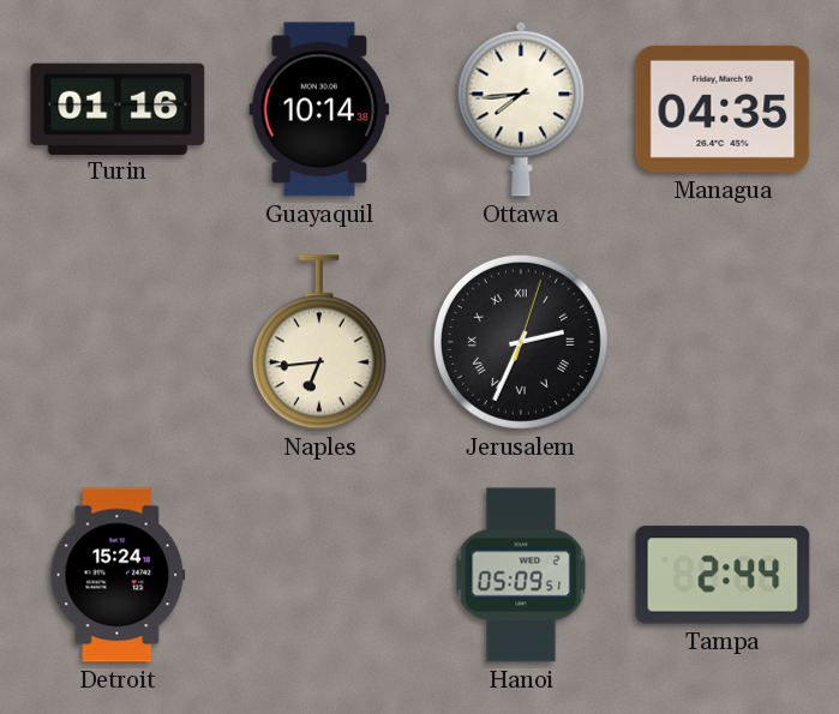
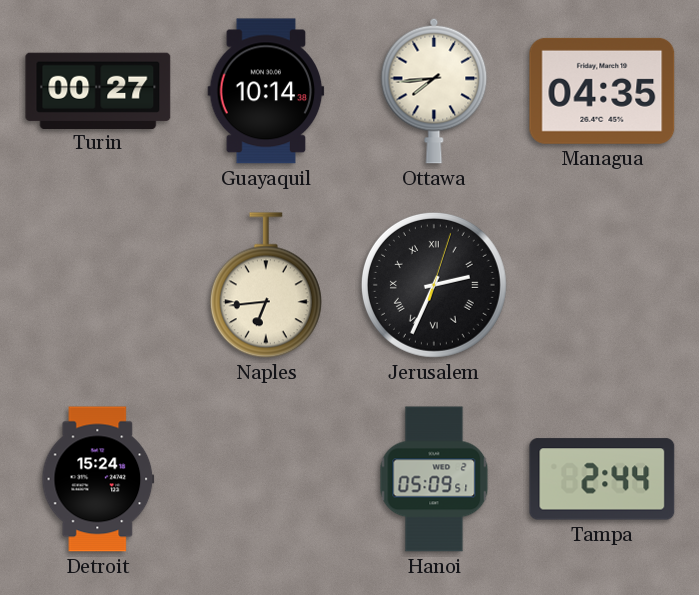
Turin: 01:16 -> 00:27 (98, 90)
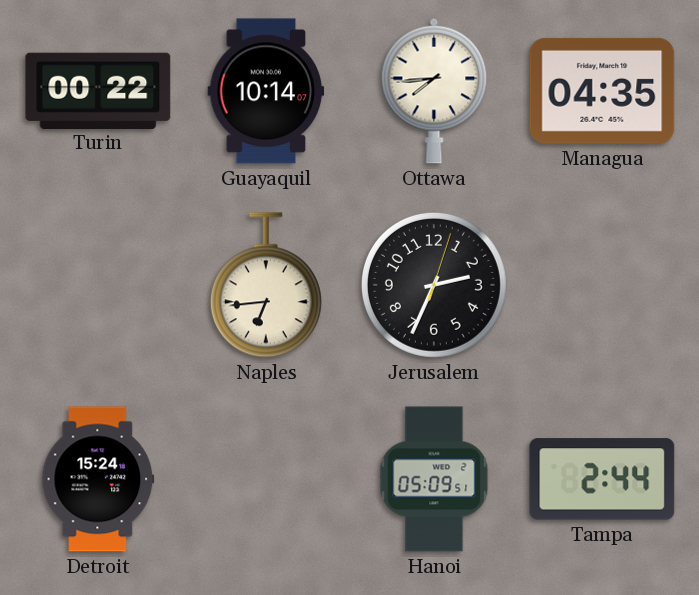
Turin: 00:27 -> 00:22 (98, 90)
Guayaquil: 10:14:38 -> 10:14:07 (266, 91)
Jerusalem numerals: Roman -> Arabic (434, 285)
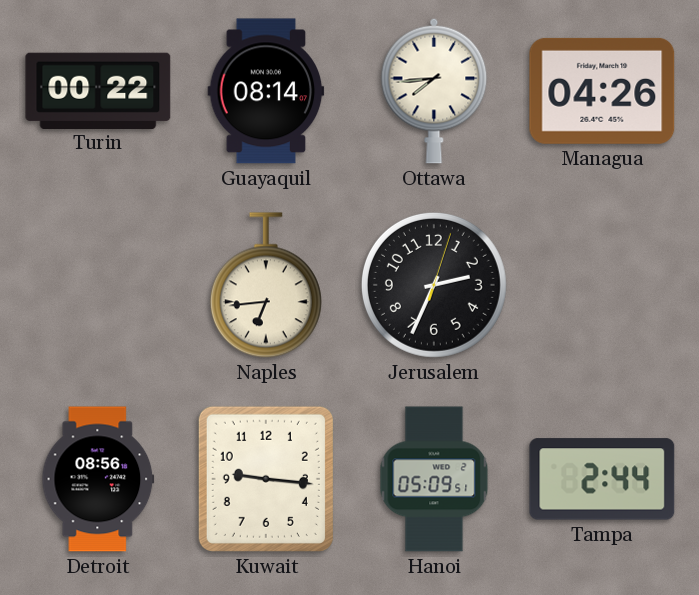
Guayaquil: 10:14 -> 08:14 (266, 91)
Managua: 04:35 -> 04:26 (602, 91)
Detroit: 15:24 -> 08:56 (98, 479)
Kuwait: none -> 9:16 (266, 479)
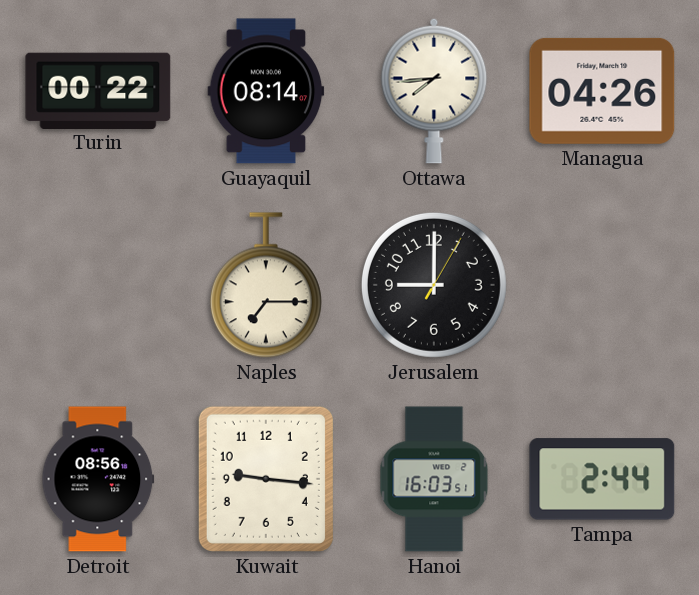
Naples: 6:44 -> 7:15 (266, 285)
Jerusalem: 2:34 -> 9:00 (434, 285)
Hanoi: 05:09 -> 16:03 (434, 479)
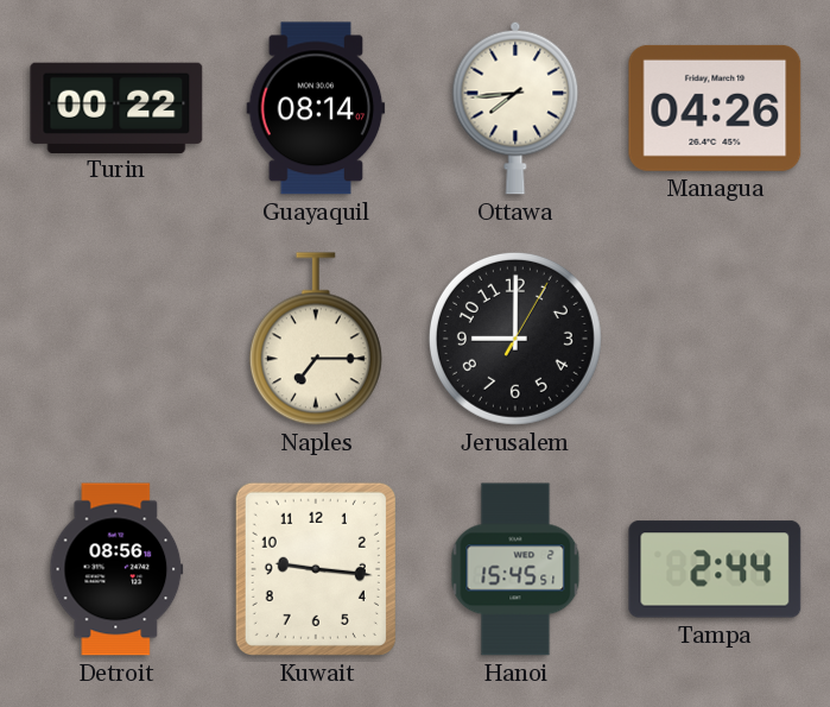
Hanoi: 16:03 -> 15:45 (515, 569)
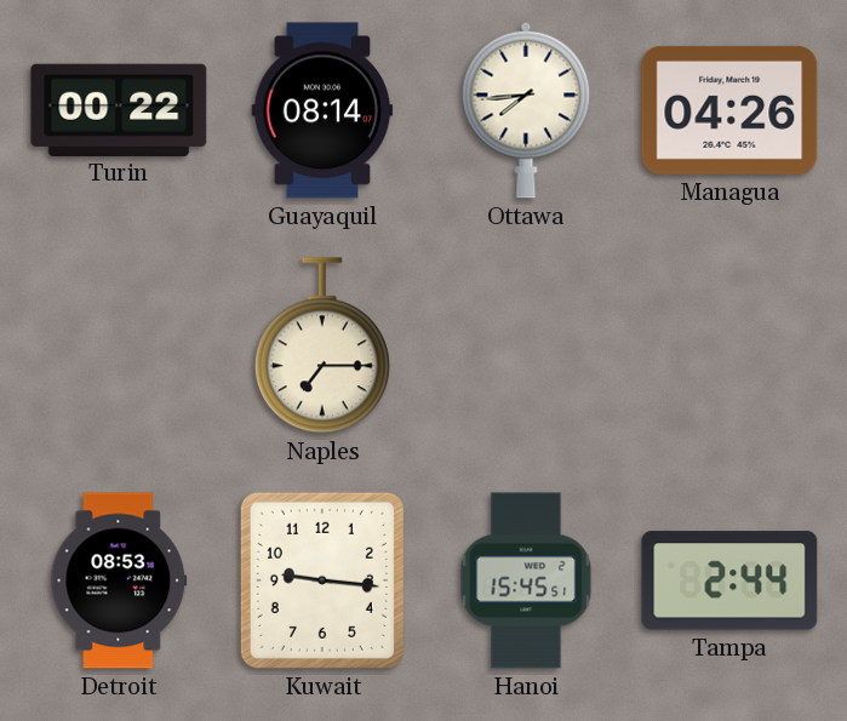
Jerusalem: 9:00 -> none (515, 339)
Detroit: 08:56 -> 08:53 (119, 580)
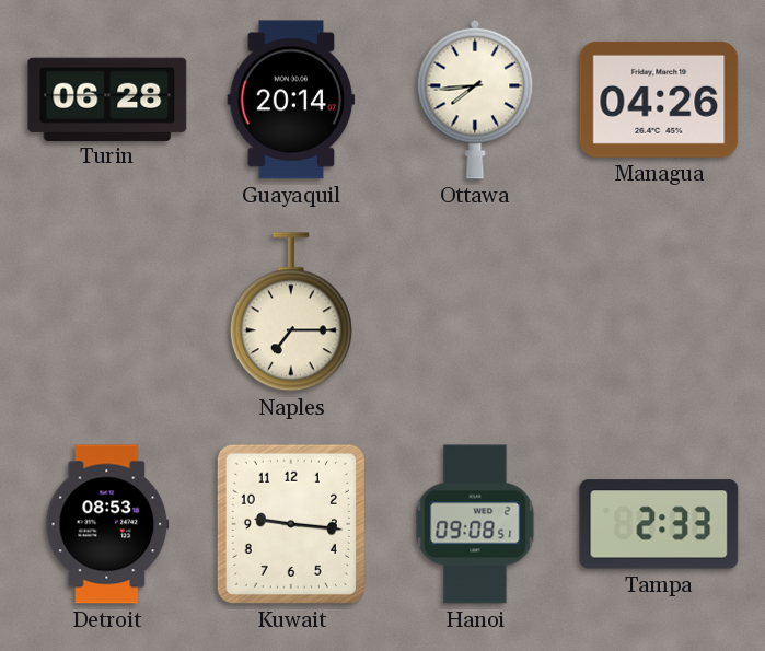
Turin: 00:22 -> 06:28 (107, 98)
Guayaquil: 08:14 -> 20:14 (291, 100)
Hanoi: 15:45 -> 09:08 (475, 524)
Tampa: 2:44 -> 2:33 (659, 524)
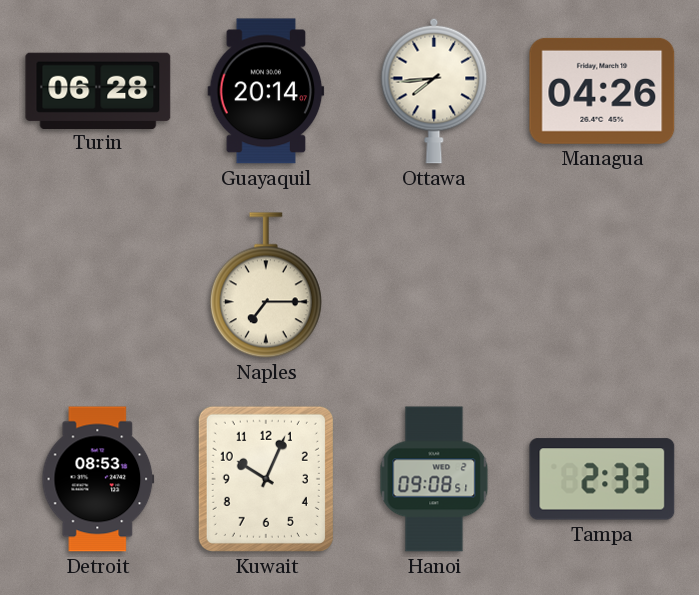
Kuwait: 9:16 -> 10:04 (266, 479)
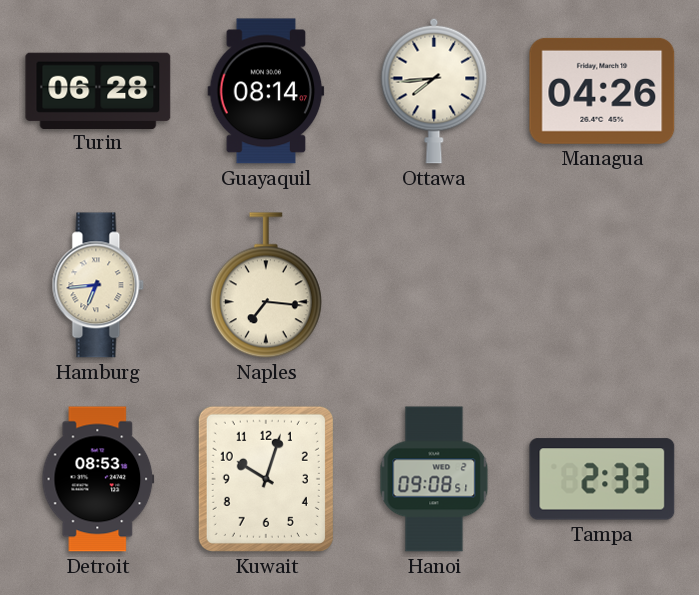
Guayaquil: 20:14 -> 08:14 (266, 91)
Hamburg: none -> 6:44 (98, 285)
Naples: 7:15 -> 7:16 (266, 285)
Kuwait: 10:04 -> 10:03 (266, 479)
